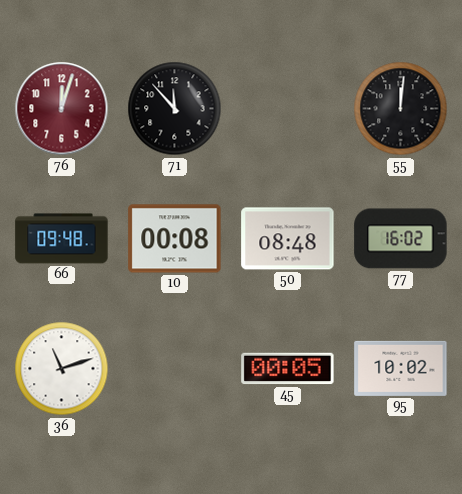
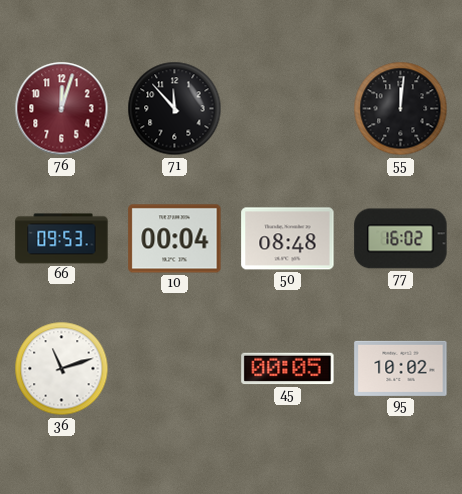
66: 09:48 -> 09:53 (62, 239)
10: 00:08 -> 00:04 (175, 239)
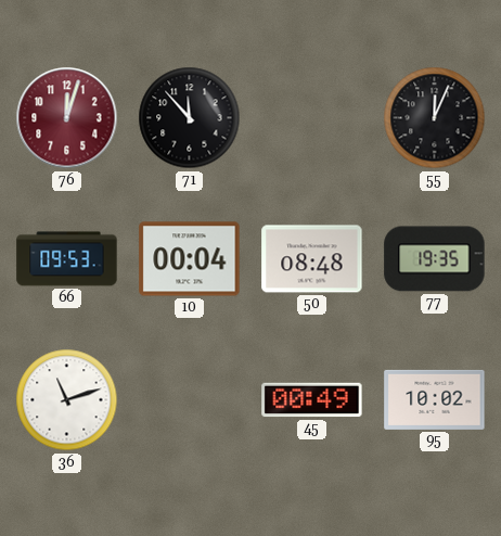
55: 12:01 -> 12:04 (435, 118)
77: 16:02 -> 19:35 (435, 259)
45: 00:05 -> 00:49 (312, 400)
